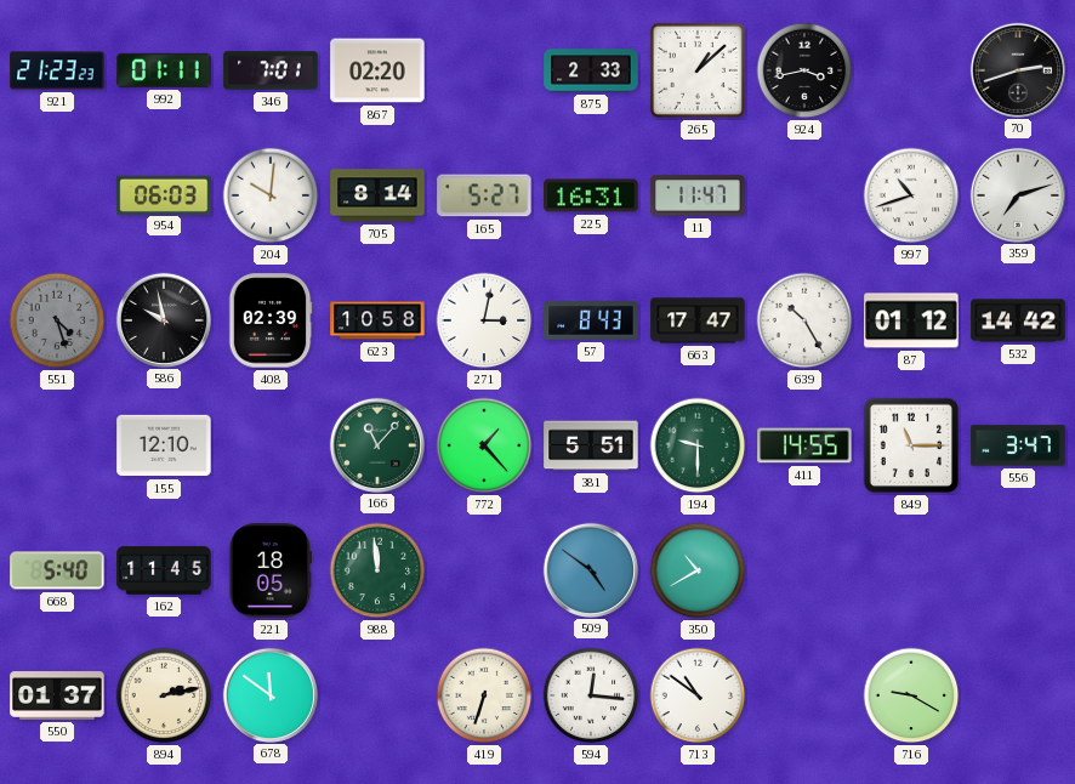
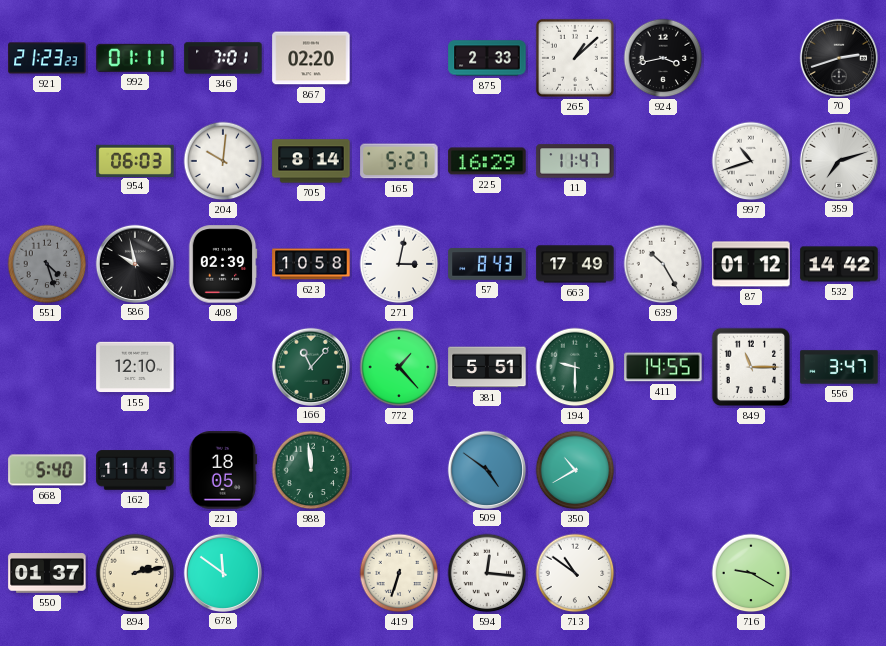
225: 16:31 -> 16:29 (487, 161)
663: 17:47 -> 17:49 (575, 264)
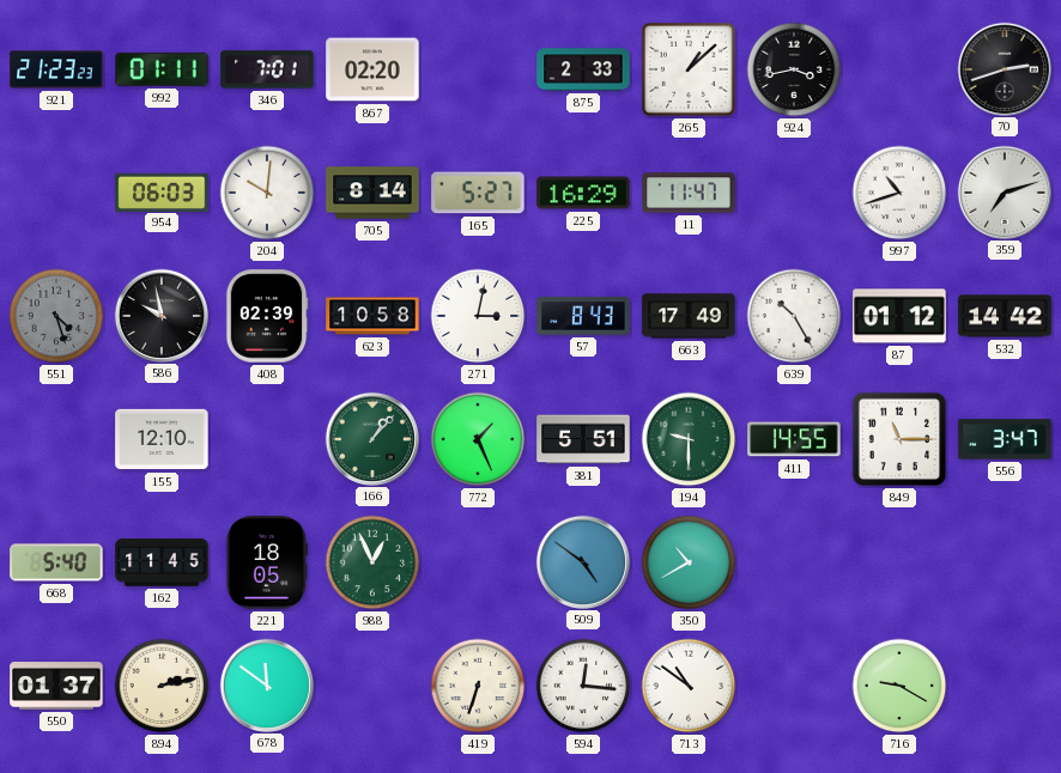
166: 11:07 -> 1:07 (371, 438)
772: 1:23 -> 1:26 (478, 439)
988: 11:59 -> 12:56 (372, 562)
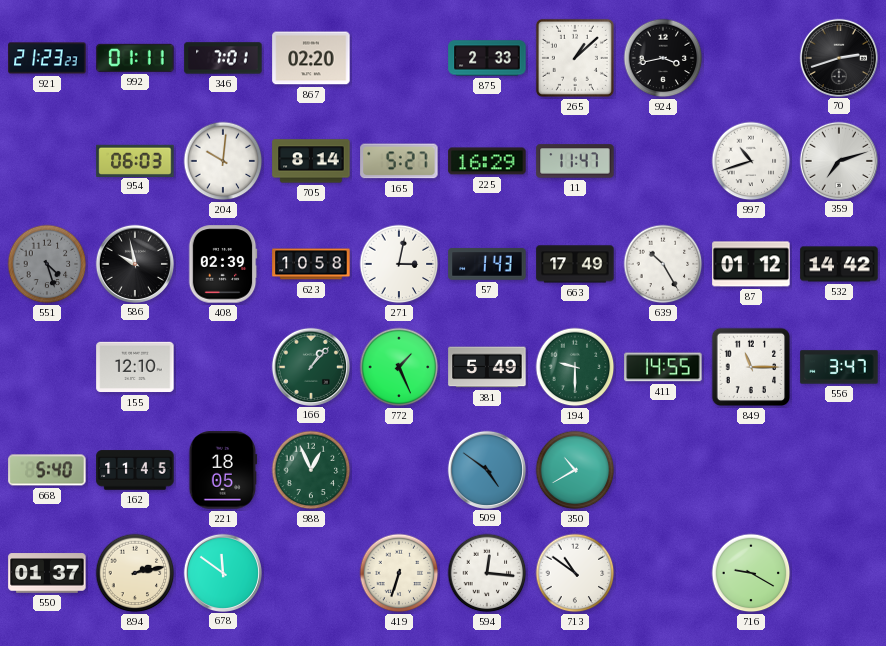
57: 8:43 -> 1:43 (487, 264)
381: 5:51 -> 5:49 (487, 367)
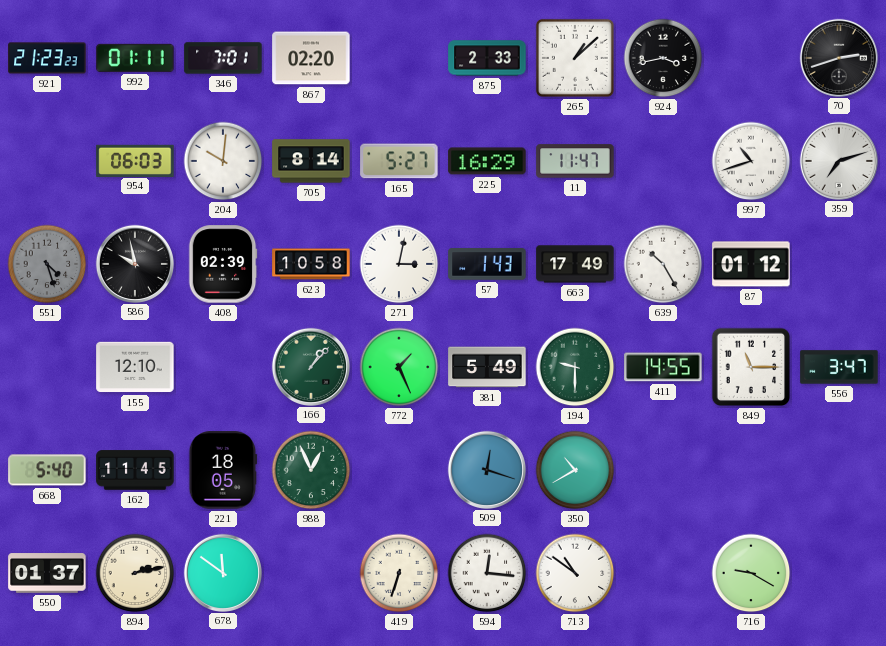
532: 14:42 -> none (839, 264)
509: 4:51 -> 12:18 (486, 469)
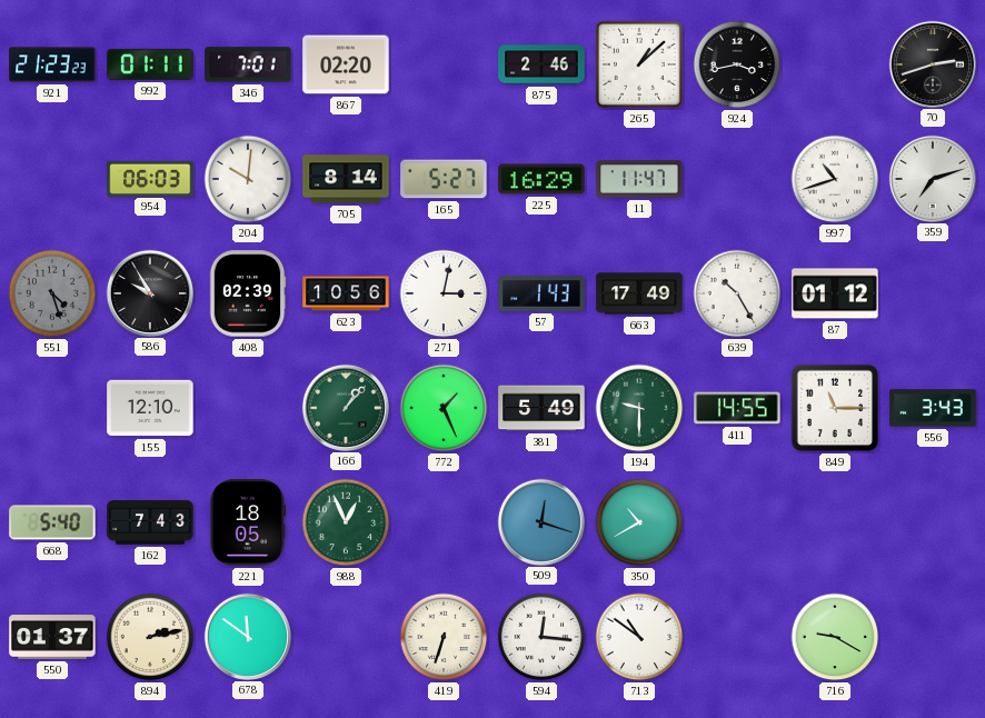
875: 2:33 -> 2:46 (541, 64)
586: 9:58 -> 9:55 (149, 292)
623: 10:58 -> 10:56 (346, 293)
556: 3:47 -> 3:43 (933, 408)
162: 11:45 -> 7:43 (150, 522)
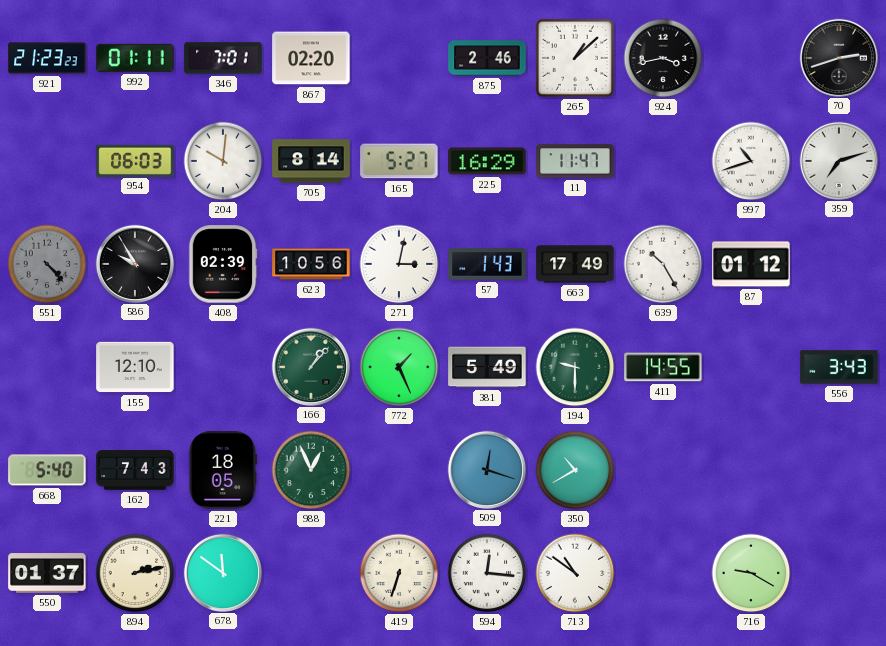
551: 4:27 -> 4:23 (47, 264)
849: 11:15 -> none (835, 408)
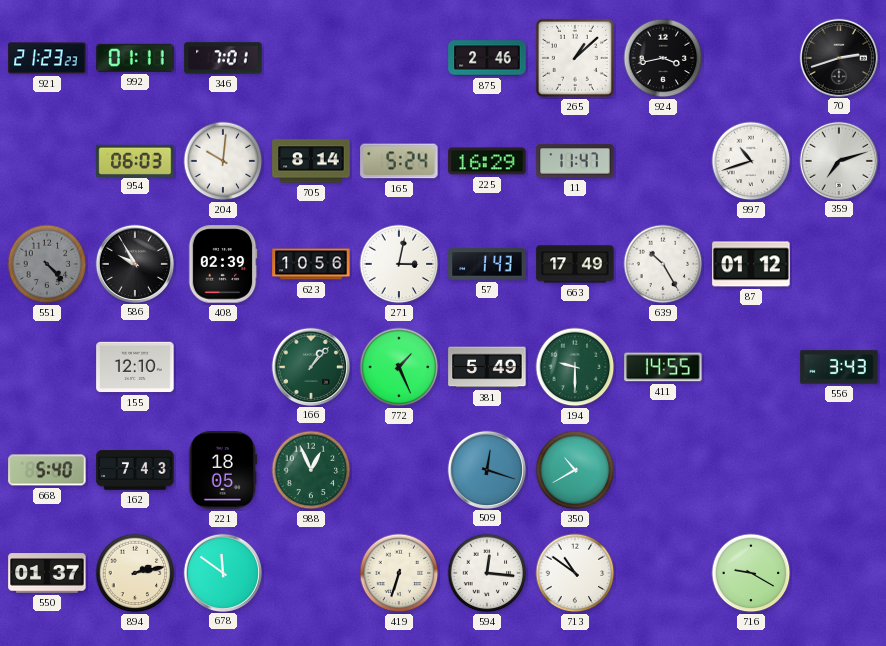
867: 02:20 -> none (311, 58)
165: 5:27 -> 5:24 (399, 161)
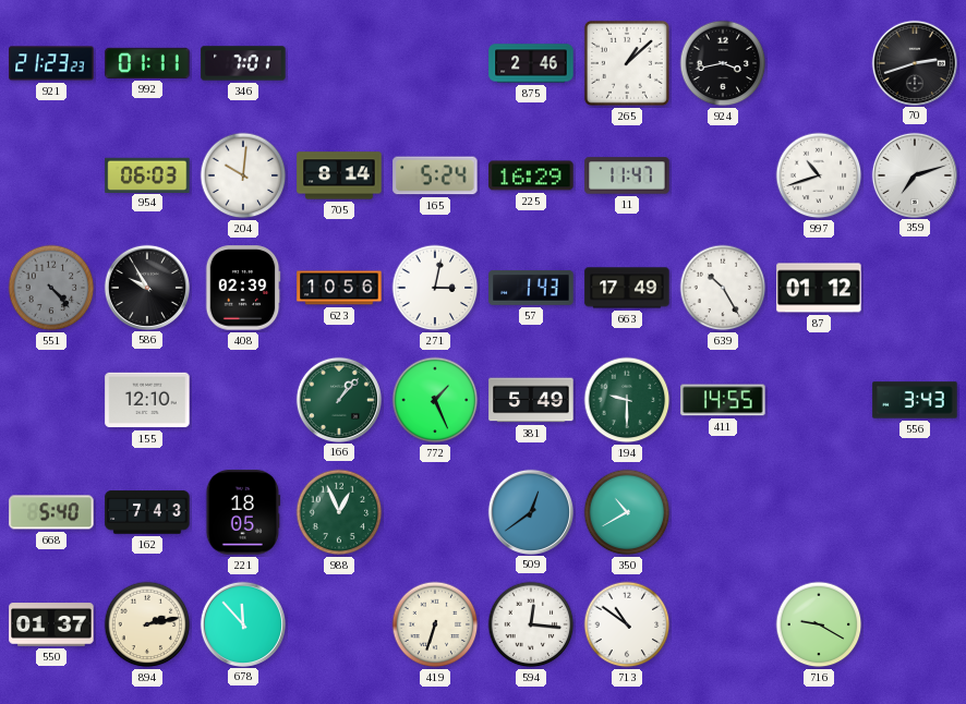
509: 12:18 -> 12:39 (530, 511)
678: 11:51 -> 11:53 (242, 623)
